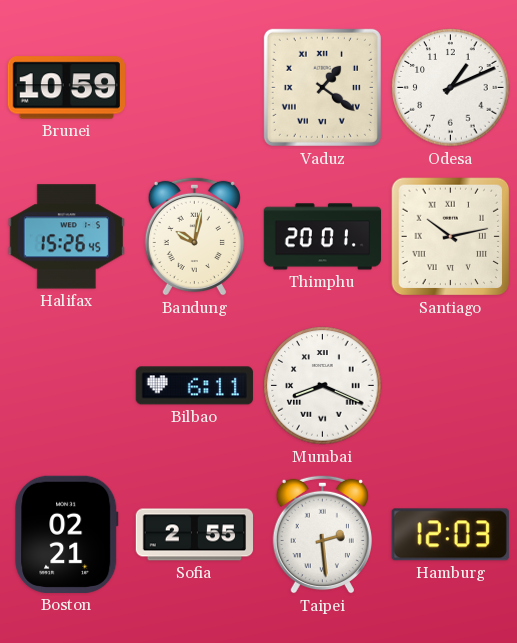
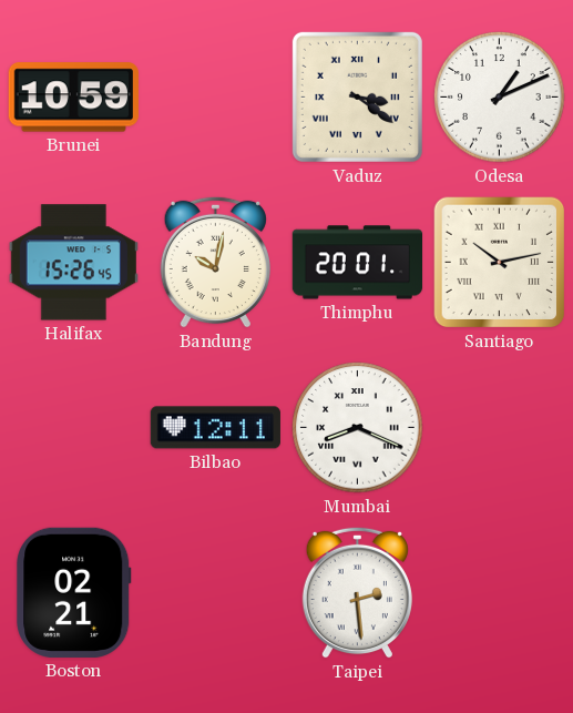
Vaduz: 1:21 -> 3:21 (357, 96)
Bilbao: 6:11 -> 12:11 (215, 428)
Sofia: 2:55 -> none (195, 535)
Hamburg: 12:03 -> none (450, 535)
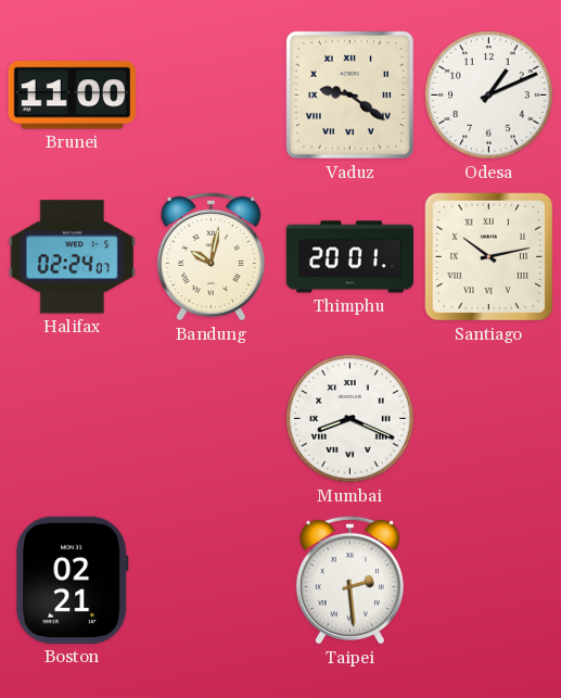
Brunei: 10:59 -> 11:00 (72, 96)
Vaduz: 3:21 -> 9:21 (349, 94)
Halifax: 15:26 -> 02:24 (72, 257)
Bilbao: 12:11 -> none (215, 428)
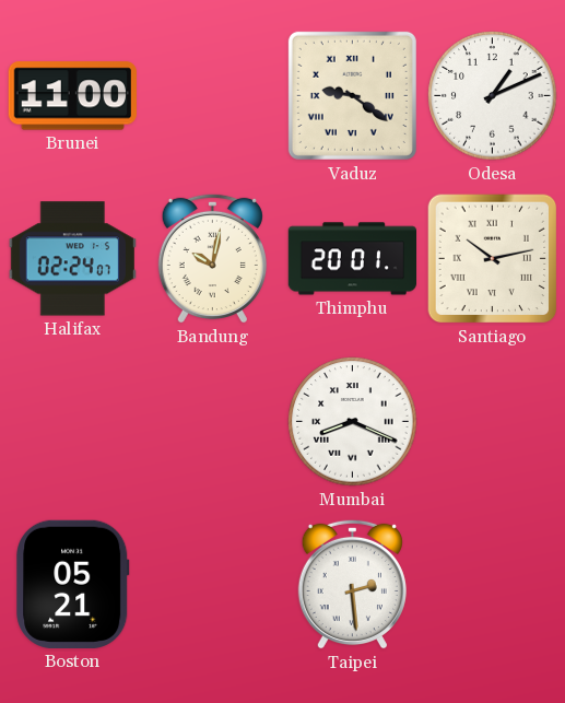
Boston: 02:21 -> 05:21 (73, 584)
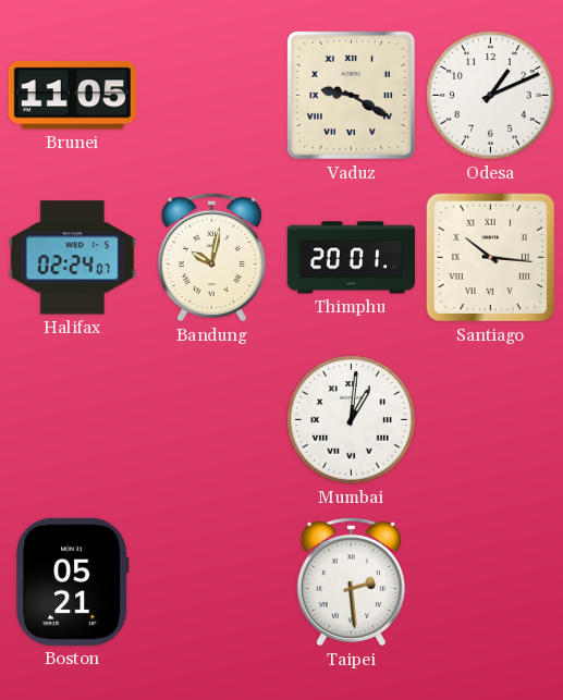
Brunei: 11:00 -> 11:05 (72, 96)
Vaduz: 9:21 -> 9:20 (351, 95)
Santiago: 10:13 -> 10:16 (491, 258)
Mumbai: 8:19 -> 1:01 (352, 420)
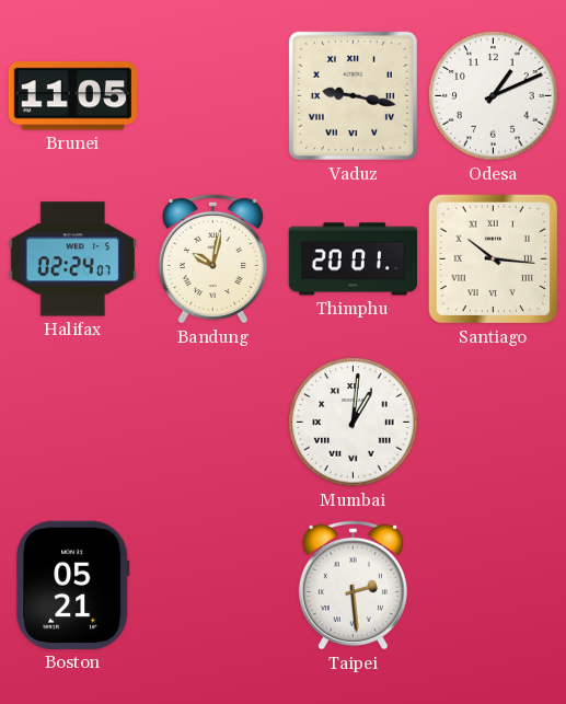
Vaduz: 9:20 -> 9:17 (353, 95)
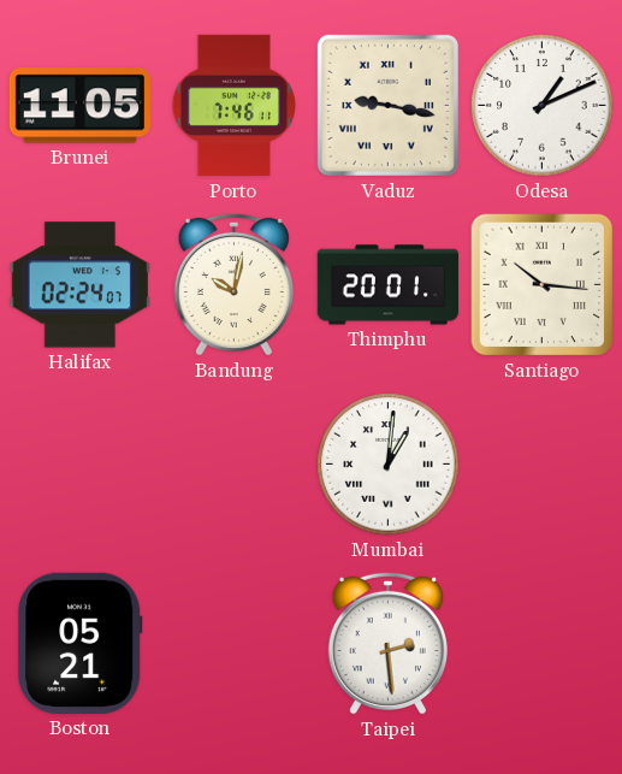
Porto: none -> 7:46 (233, 106)
